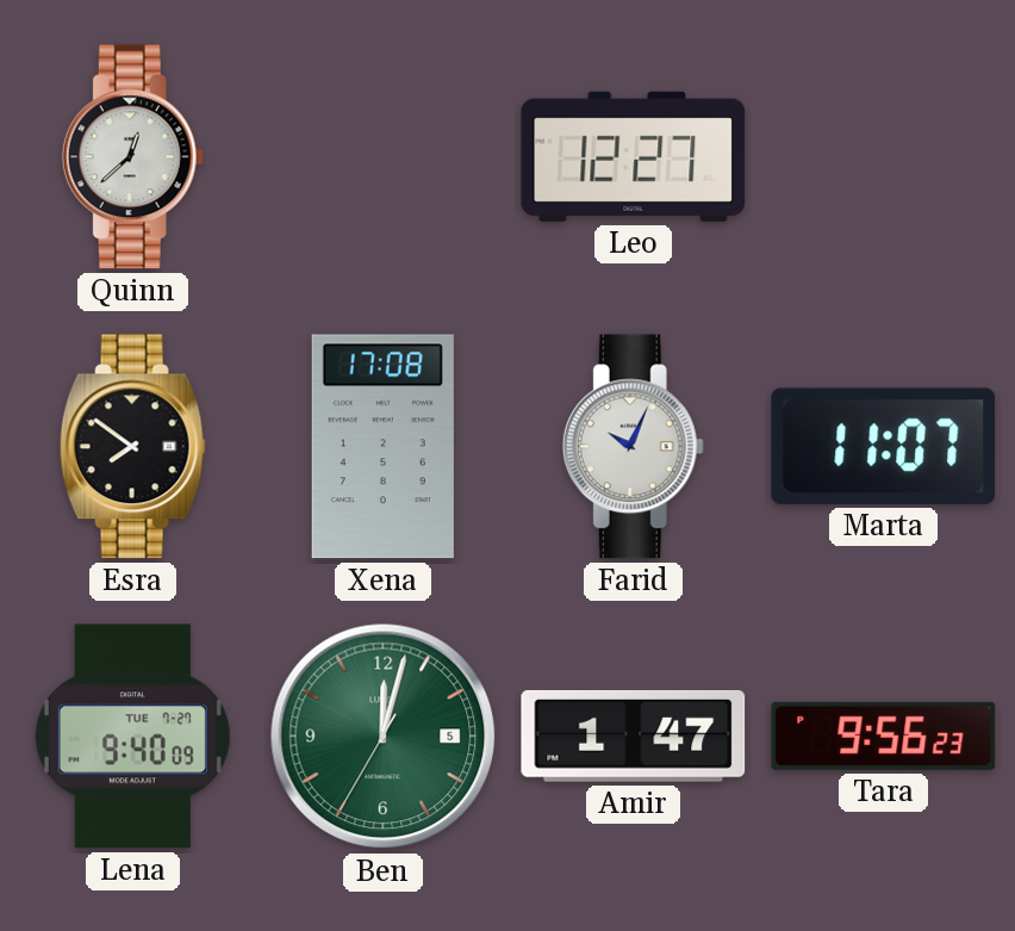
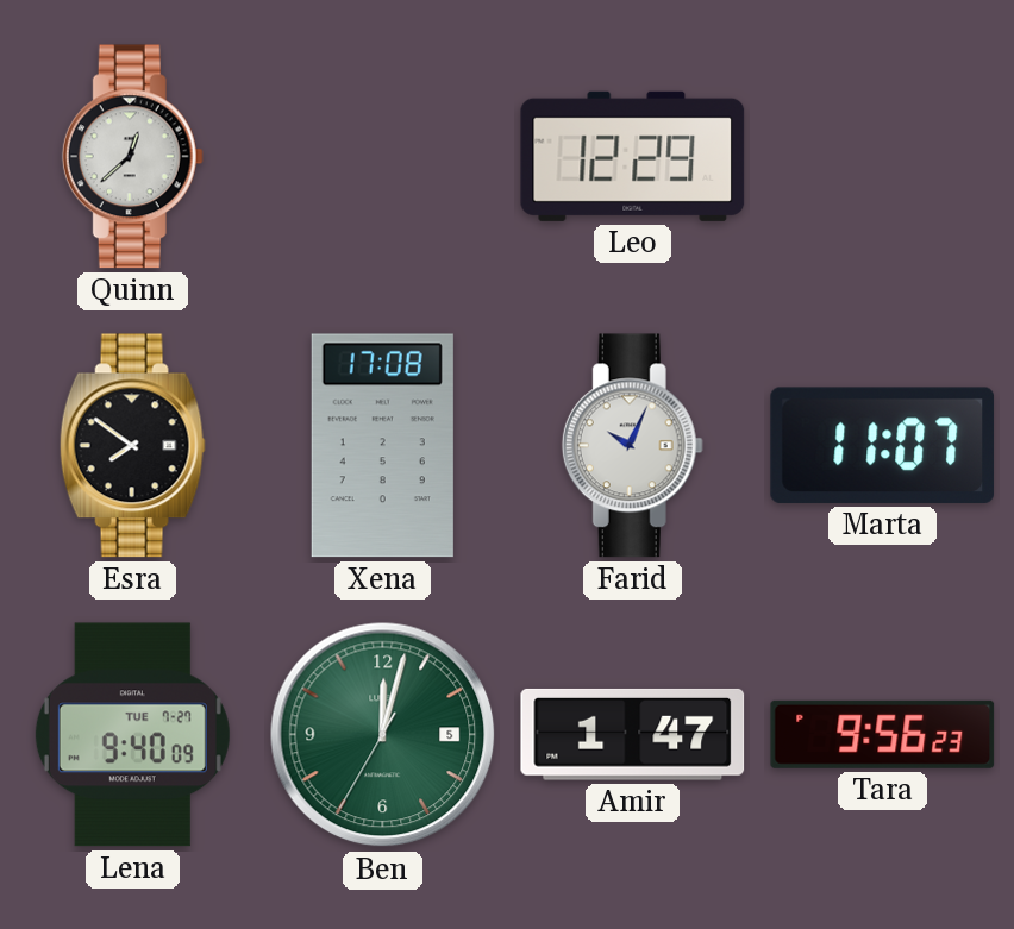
Leo: 12:27 -> 12:29 (633, 156)
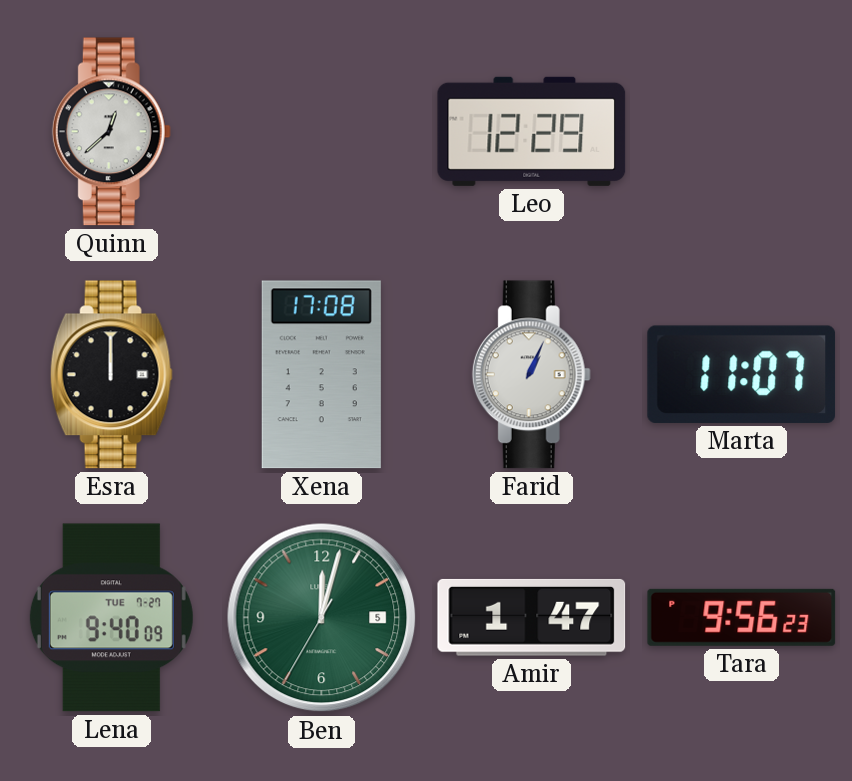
Esra: 7:51 -> 12:00 (111, 375)
Farid: 10:04 -> 1:04 (531, 375)
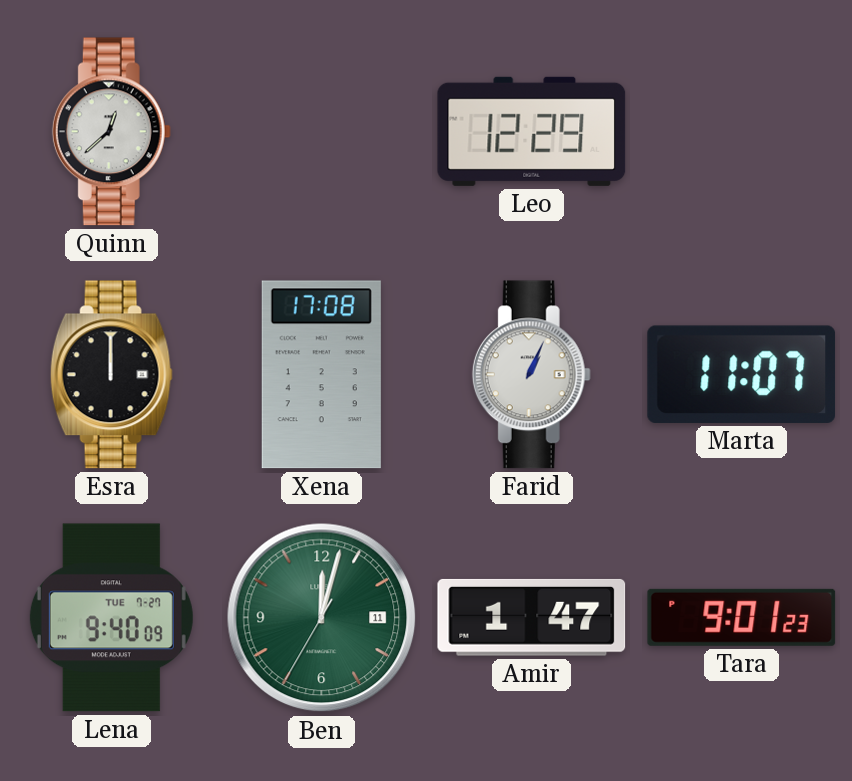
Ben date: 5 -> 11 (322, 618)
Tara: 9:56 -> 9:01 (742, 617)
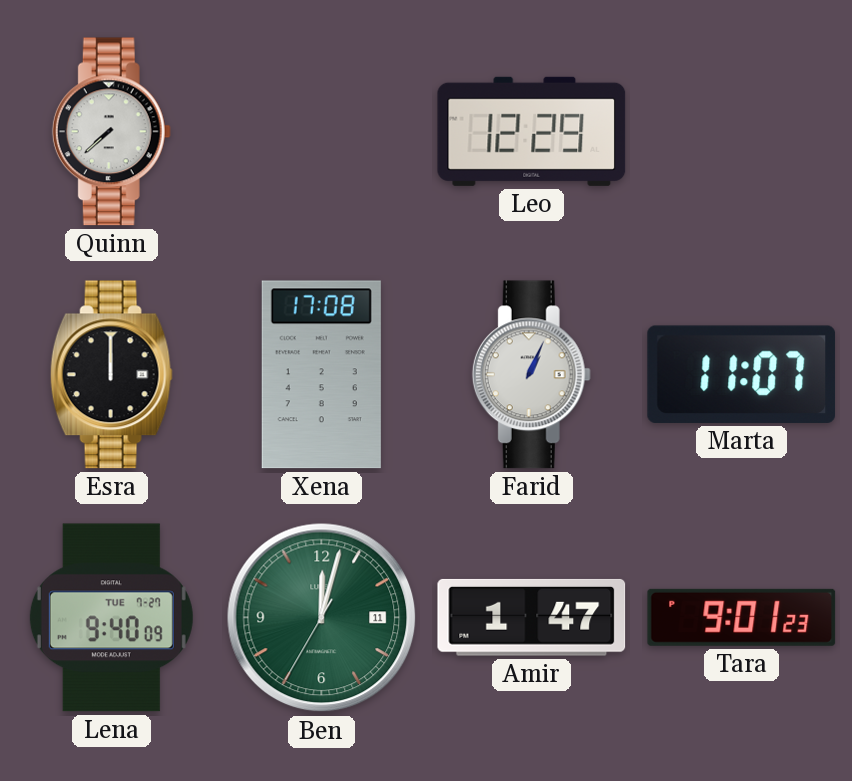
Quinn: 12:38 -> 7:38 (111, 132)
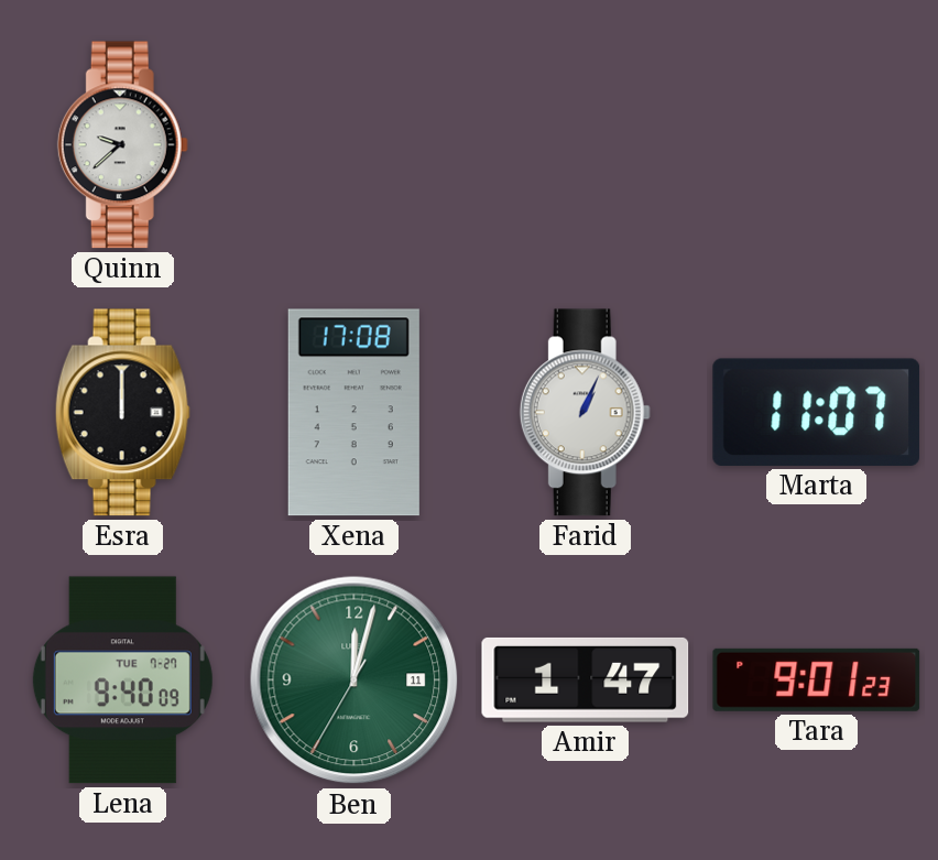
Quinn: 7:38 -> 9:38 (122, 145)
Leo: 12:29 -> none (532, 131)
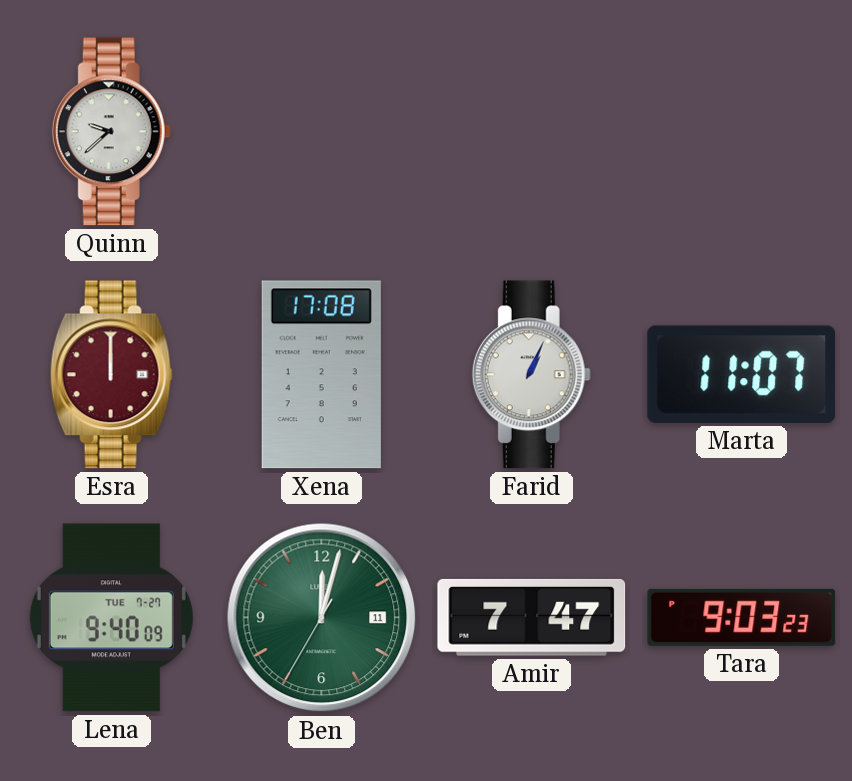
Esra dial: black -> burgundy (111, 375)
Amir: 1:47 -> 7:47 (532, 617)
Tara: 9:01 -> 9:03 (742, 617)
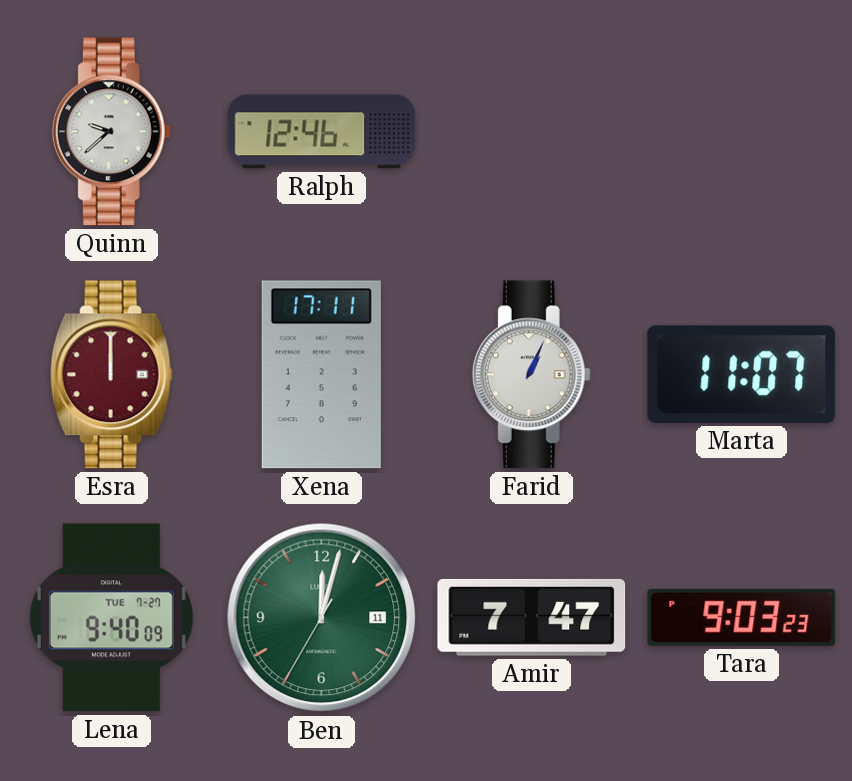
Ralph: none -> 12:46 (322, 132)
Xena: 17:08 -> 17:11 (321, 375)
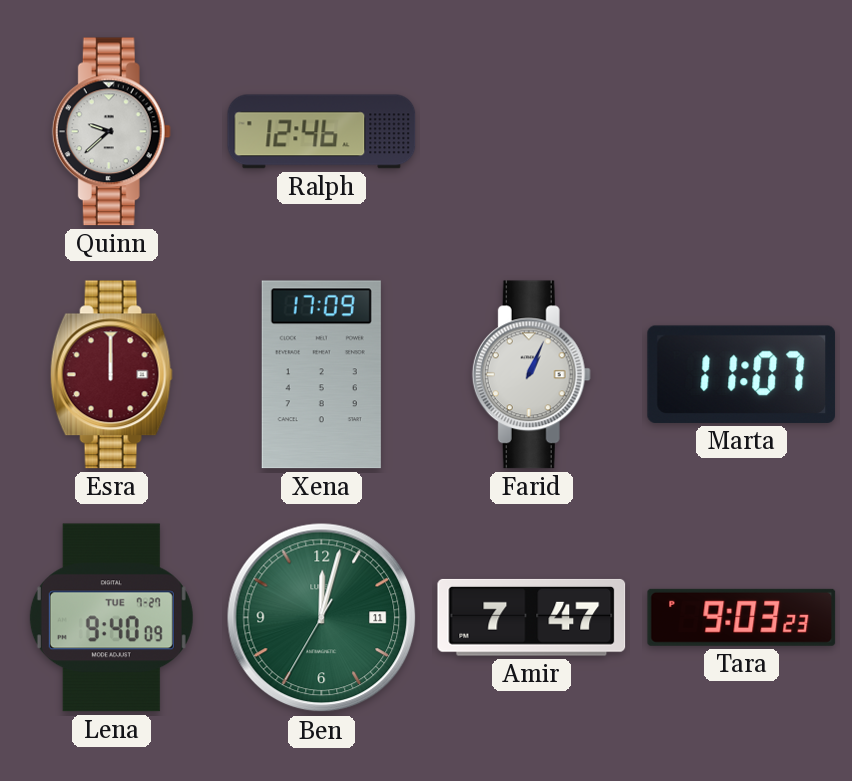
Xena: 17:11 -> 17:09 (321, 375)
